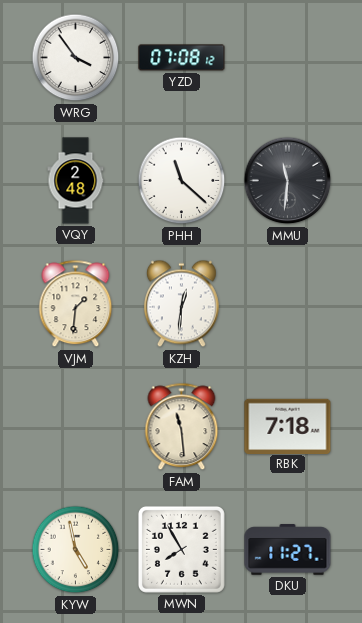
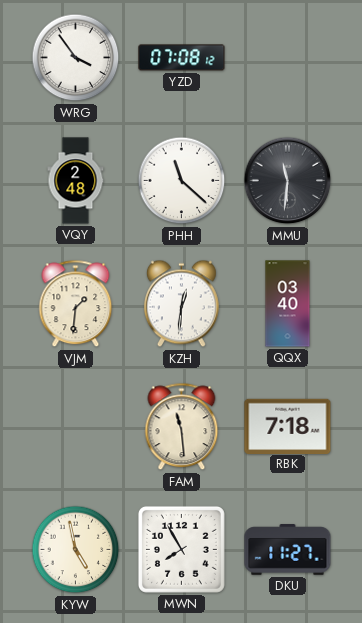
QQX: none -> 03:40 (288, 304)
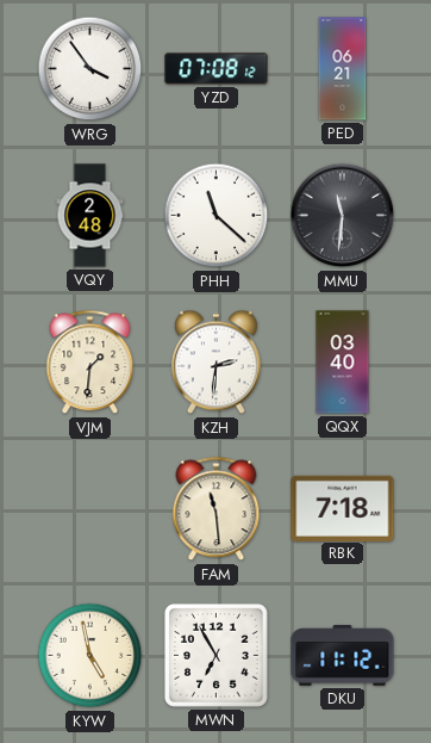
PED: none -> 06:21 (343, 69)
KZH: 12:31 -> 2:31 (215, 363)
MWN: 7:55 -> 6:55 (215, 655)
DKU: 11:27 -> 11:12 (343, 656)
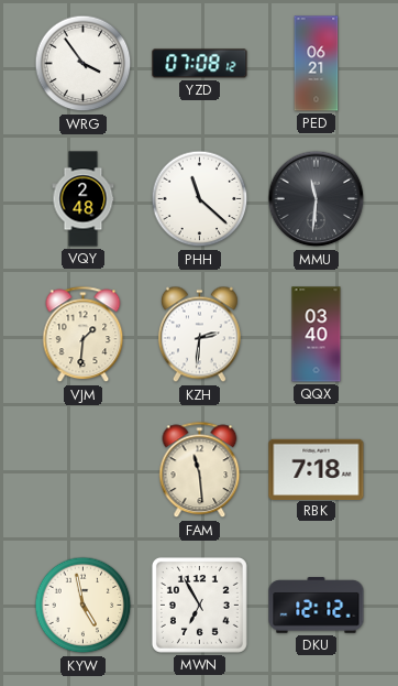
DKU: 11:12 -> 12:12 (317, 606)
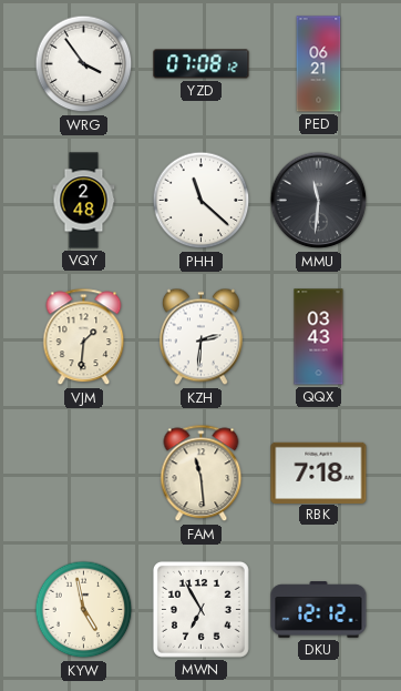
QQX: 03:40 -> 03:43 (319, 337)
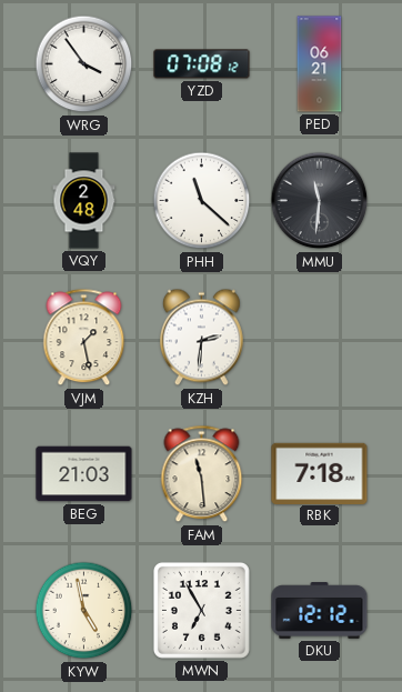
VJM: 1:31 -> 1:28 (84, 338)
QQX: 03:43 -> none (319, 337)
BEG: none -> 21:03 (84, 474)
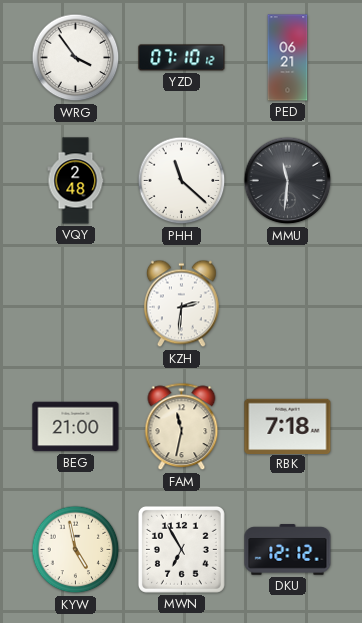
YZD: 07:08 -> 07:10 (182, 58)
VJM: 1:28 -> none (84, 338)
BEG: 21:03 -> 21:00 (76, 427)
FAM: 11:29 -> 11:32 (182, 427)
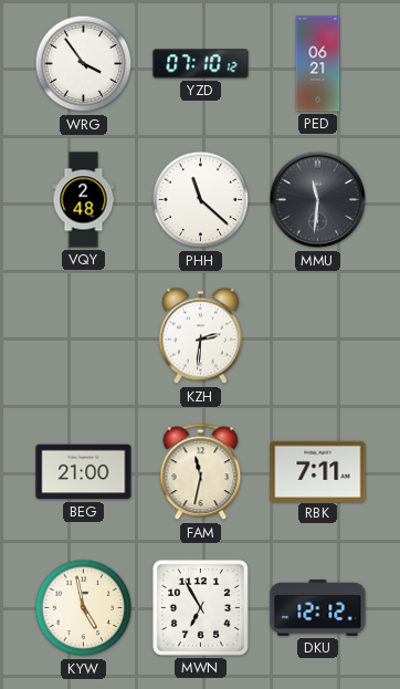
RBK: 7:18 -> 7:11 (318, 471)
